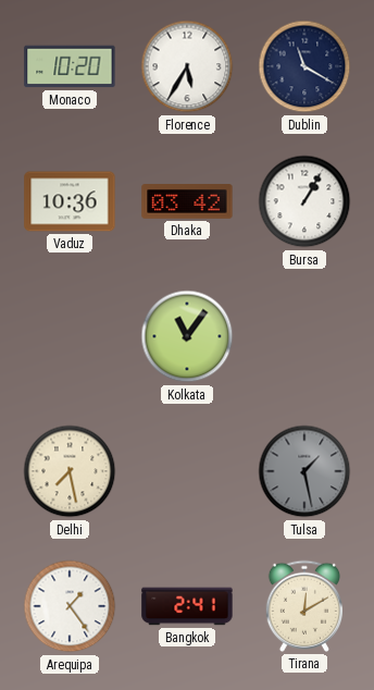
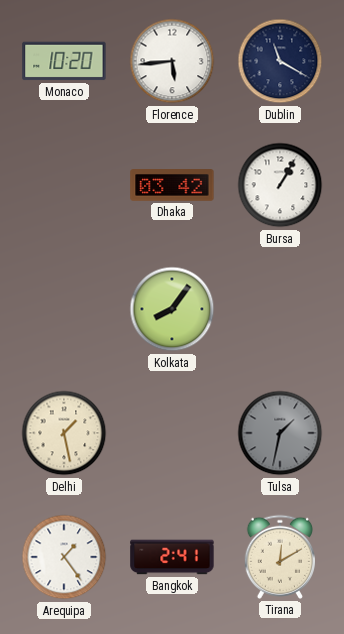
Florence: 5:35 -> 5:44 (172, 61)
Vaduz: 10:36 -> none (70, 201)
Kolkata: 11:06 -> 8:06 (172, 309)
Delhi: 7:28 -> 1:28 (64, 433)
Tulsa: 1:28 -> 1:32 (280, 433)
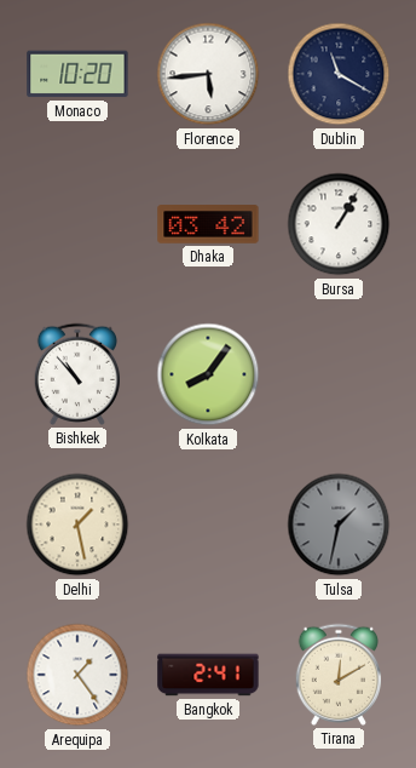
Bishkek: none -> 10:53 (76, 374)
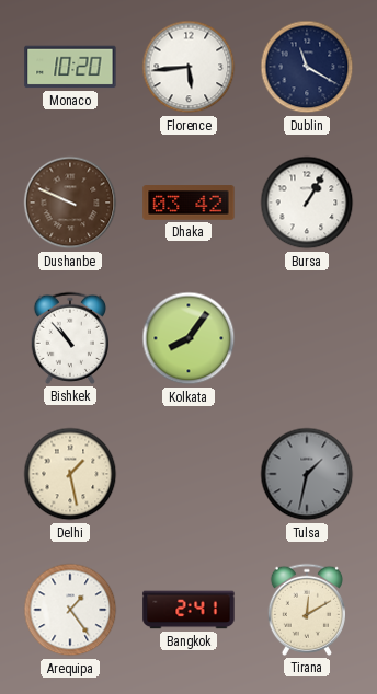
Dushanbe: none -> 9:49 (70, 203)
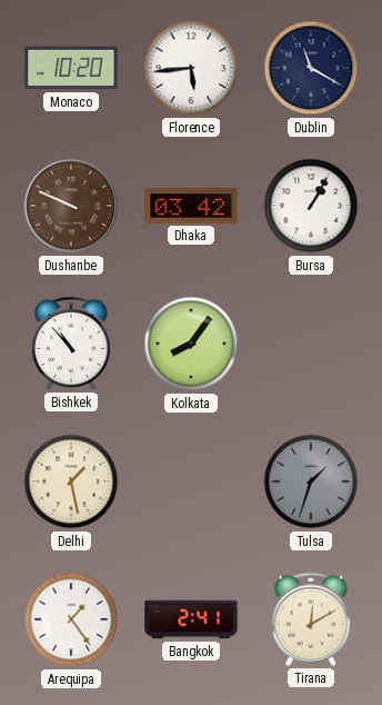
Tulsa: 1:32 -> 1:33 (311, 481)
